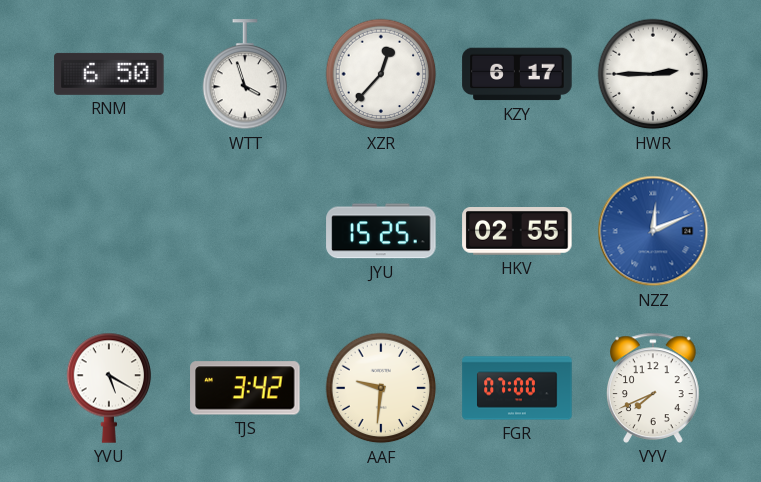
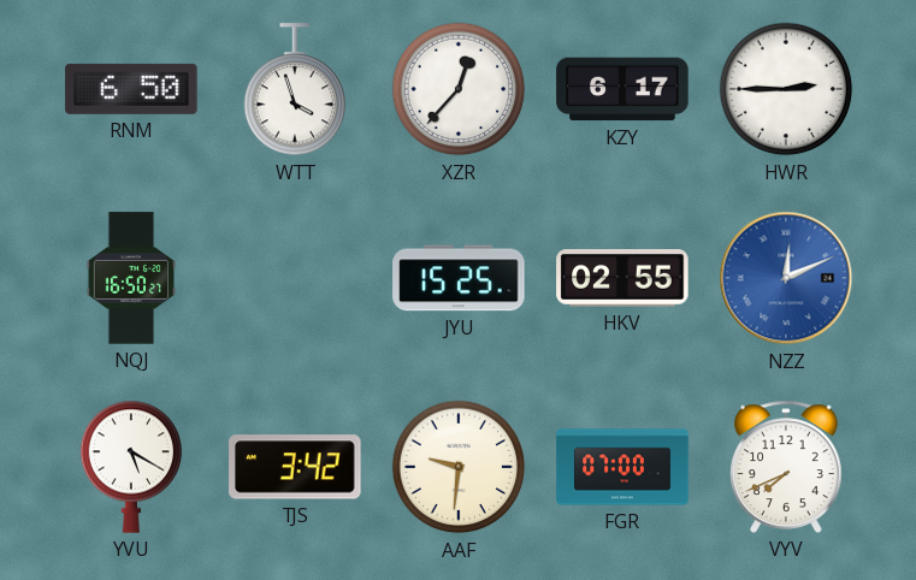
NQJ: none -> 16:50 (131, 278)
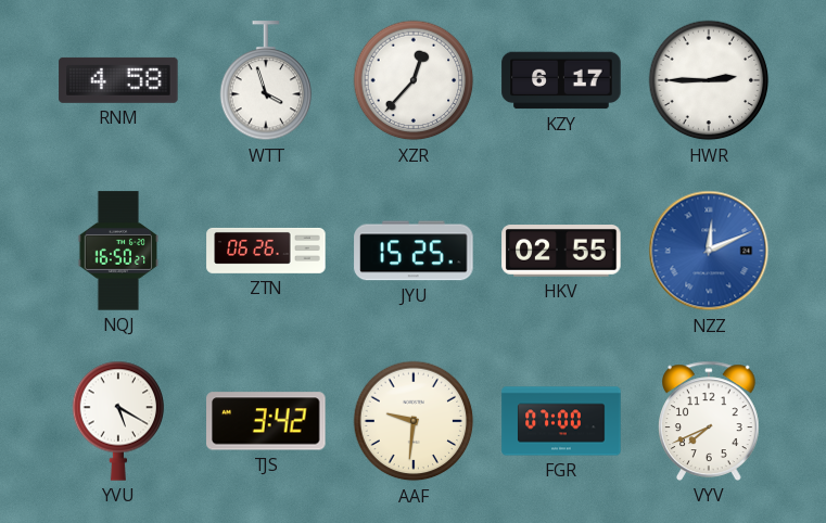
RNM: 6:50 -> 4:58 (118, 80)
ZTN: none -> 06:26 (266, 251)
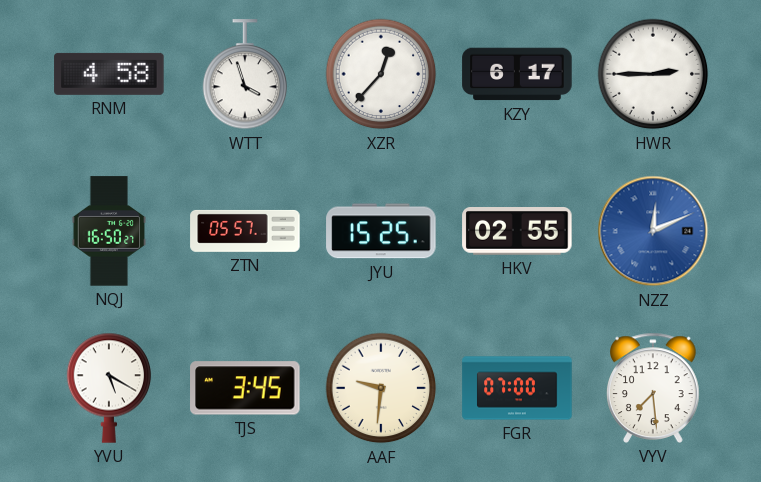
ZTN: 06:26 -> 05:57 (245, 231)
TJS: 3:42 -> 3:45 (245, 388)
VYV: 7:41 -> 7:29 (654, 388)
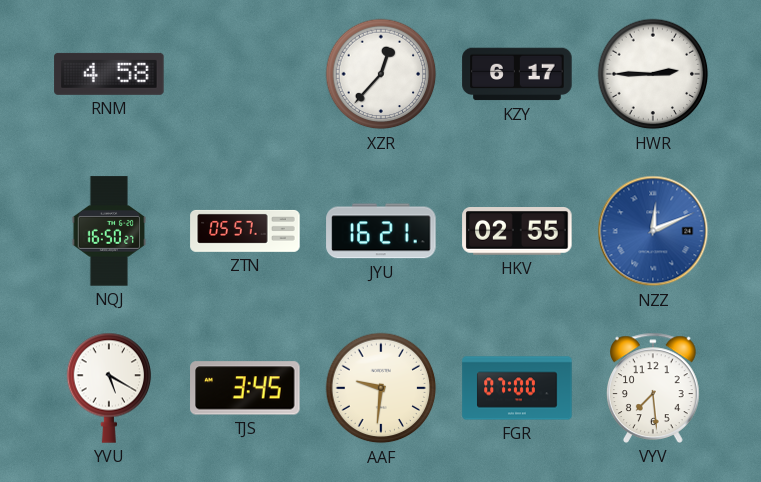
WTT: 3:57 -> none (245, 75)
JYU: 15:25 -> 16:21 (381, 231)
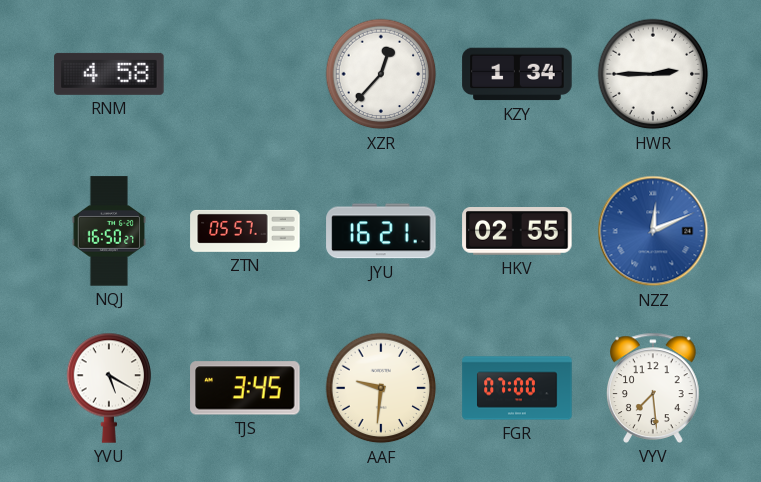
KZY: 6:17 -> 1:34 (517, 74)
